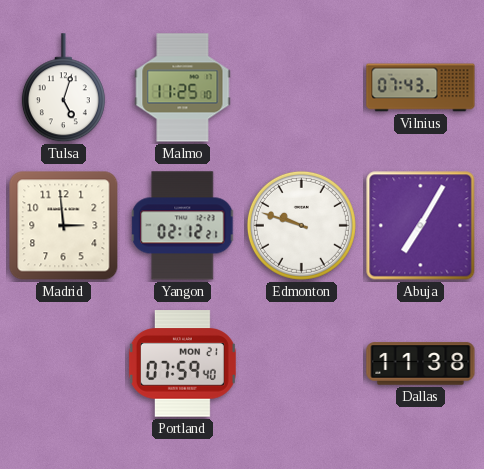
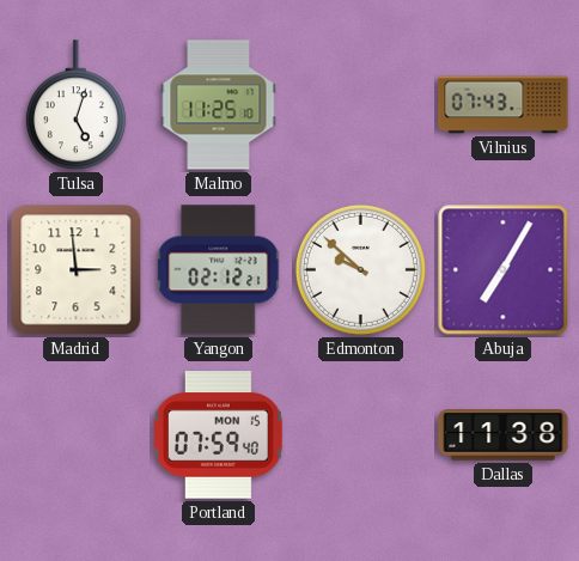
Edmonton: 9:48 -> 9:52 (360, 269)
Portland date: MON 21 -> MON 15 (218, 435)
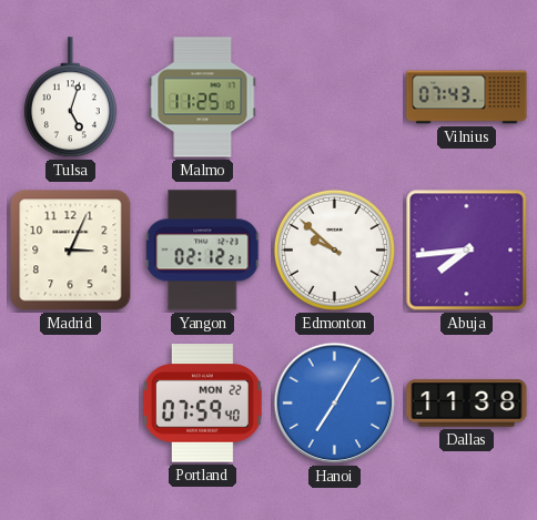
Madrid: 2:59 -> 3:04 (71, 251)
Abuja: 7:05 -> 7:44 (467, 251)
Portland date: MON 15 -> MON 22 (202, 404)
Hanoi: none -> 7:05 (335, 404)
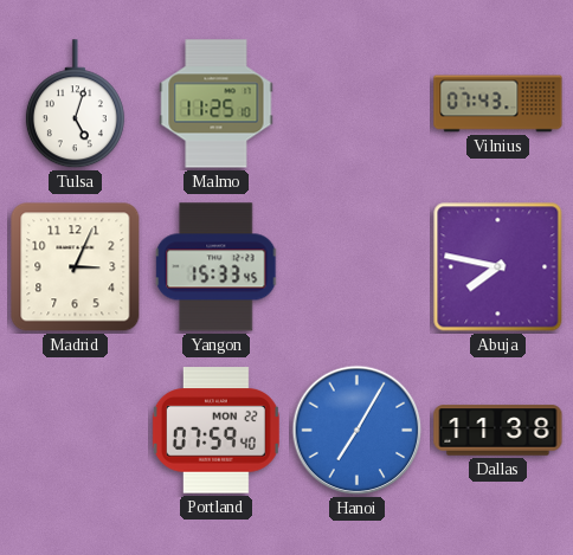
Yangon: 02:12 -> 15:33 (217, 267)
Edmonton: 9:52 -> none (334, 249)
Abuja: 7:44 -> 7:47 (498, 267)
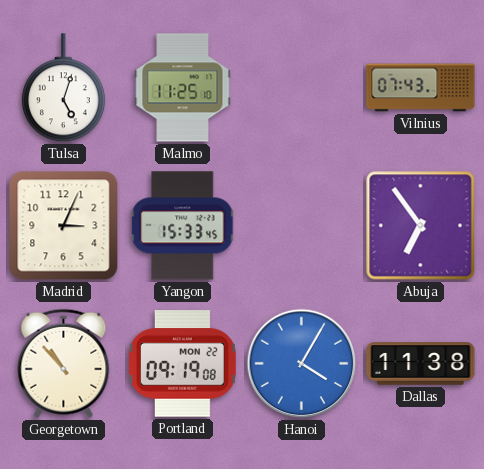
Abuja: 7:47 -> 6:54 (421, 226)
Georgetown: none -> 10:53 (64, 363)
Portland: 07:59 -> 09:19 (182, 364)
Hanoi: 7:05 -> 4:05 (302, 364)
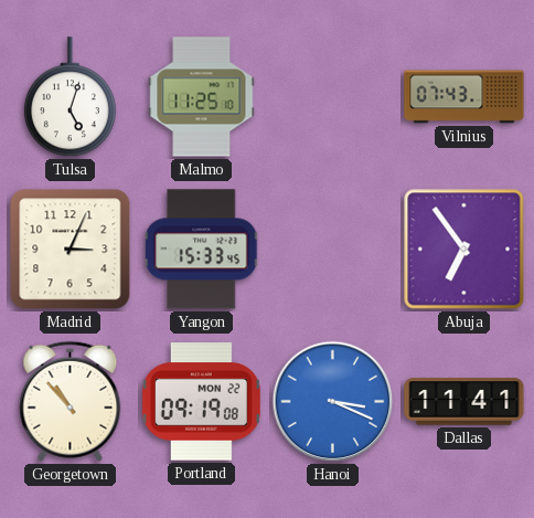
Hanoi: 4:05 -> 3:19 (333, 402)
Dallas: 11:38 -> 11:41 (464, 402)
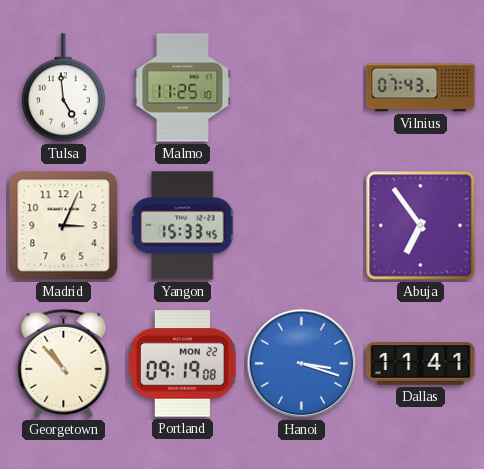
Tulsa: 5:03 -> 4:59 (63, 88)
Hanoi: 3:19 -> 3:18 (302, 364)
